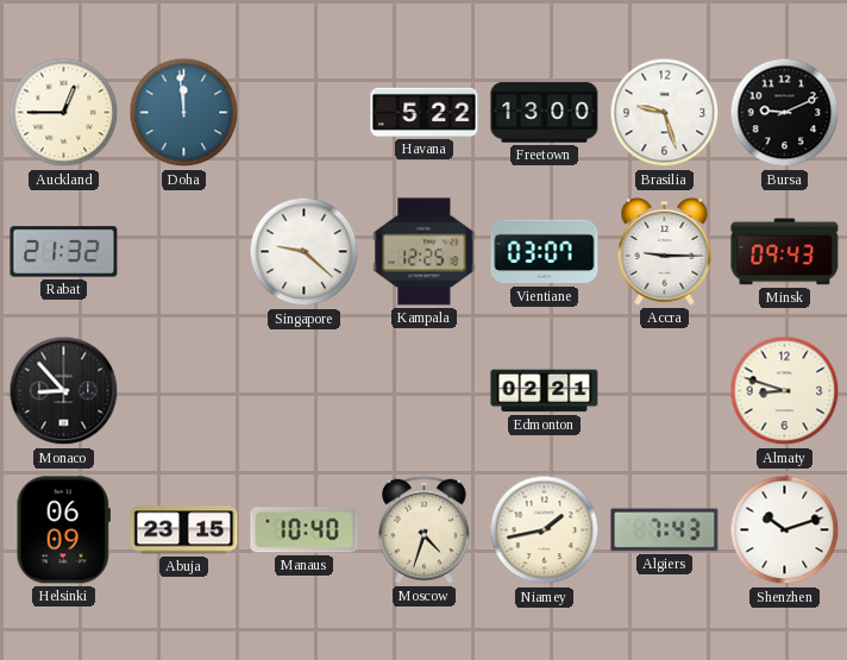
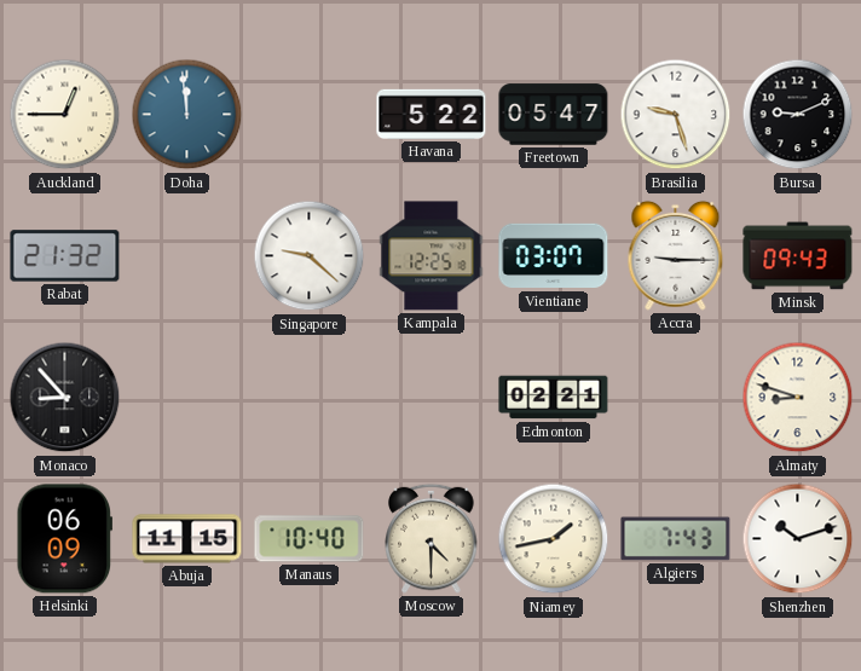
Freetown: 13:00 -> 05:47 (554, 115)
Abuja: 23:15 -> 11:15 (187, 539)
Moscow: 4:33 -> 4:30 (432, 538)
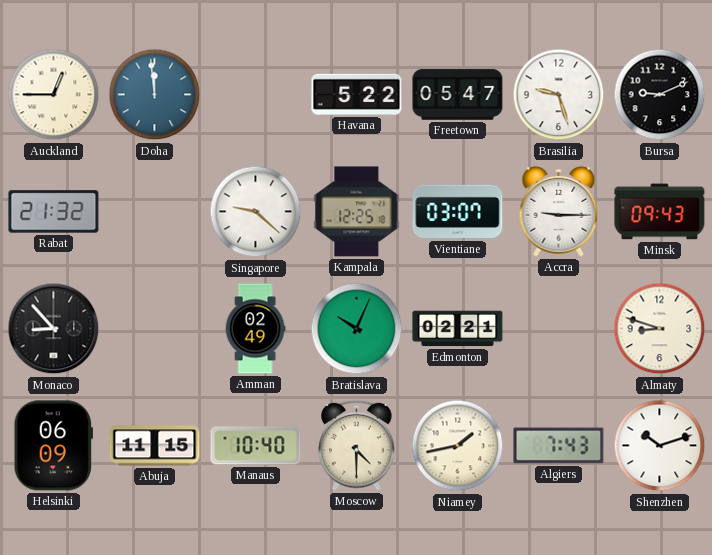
Amman: none -> 02:49 (255, 329)
Bratislava: none -> 10:04 (357, 329)
